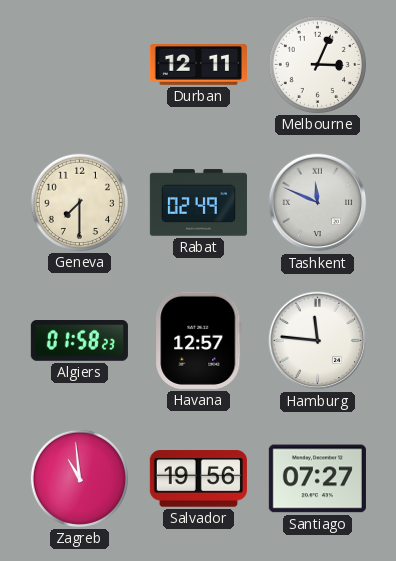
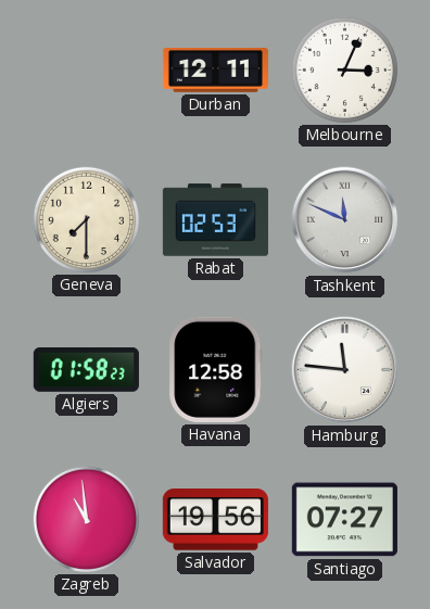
Rabat: 02:49 -> 02:53 (215, 220)
Havana: 12:57 -> 12:58 (216, 369)
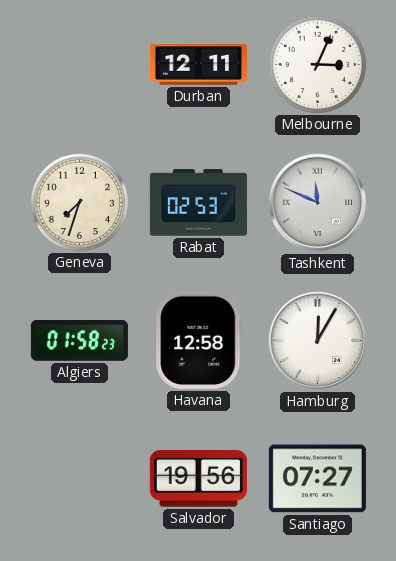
Geneva: 7:30 -> 7:33 (79, 202)
Hamburg: 11:46 -> 12:05 (318, 341)
Zagreb: 10:59 -> none (86, 519)
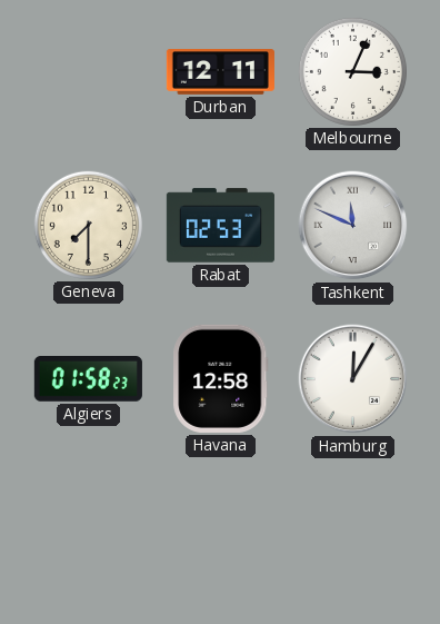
Geneva: 7:33 -> 7:30 (88, 225)
Salvador: 19:56 -> none (198, 479)
Santiago: 07:27 -> none (317, 479)
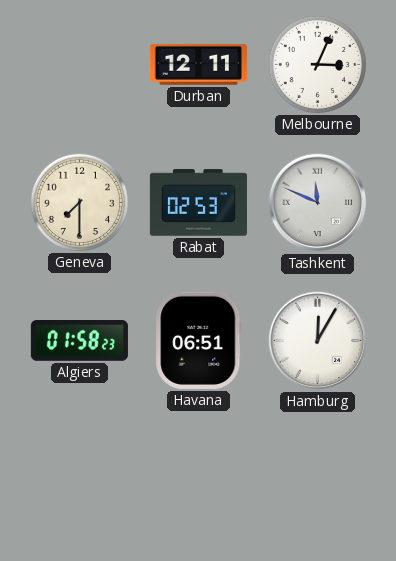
Havana: 12:58 -> 06:51 (199, 340)
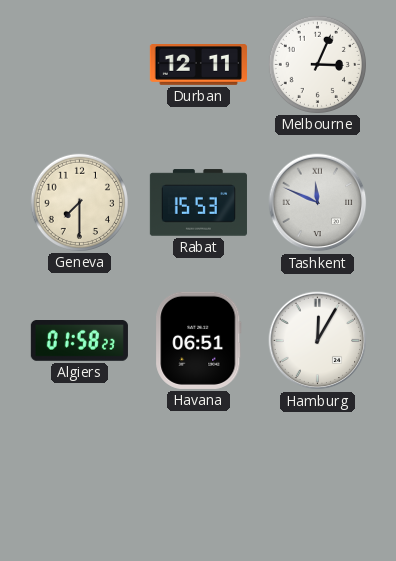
Rabat: 02:53 -> 15:53 (198, 203)
